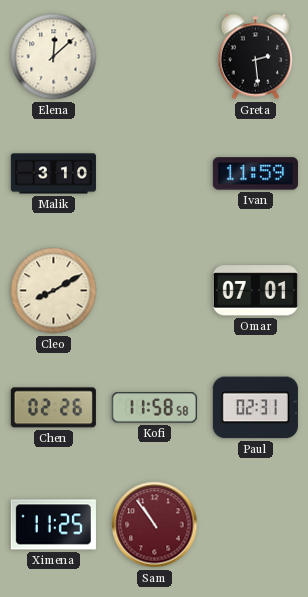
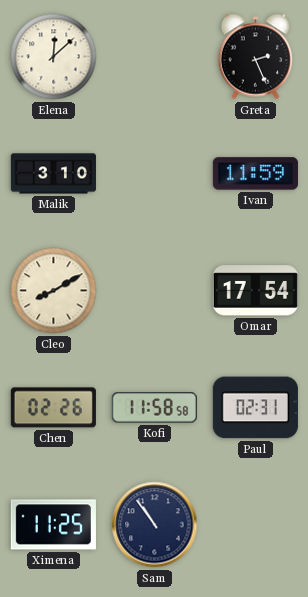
Greta: 2:29 -> 2:26 (256, 57)
Omar: 07:01 -> 17:54 (255, 291)
Sam dial: burgundy -> navy (155, 525)
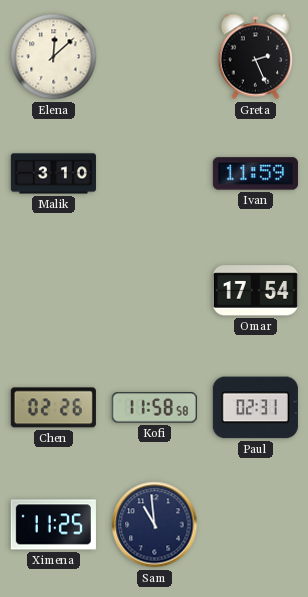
Cleo: 8:10 -> none (54, 291)
Sam: 10:54 -> 10:59 (155, 525)
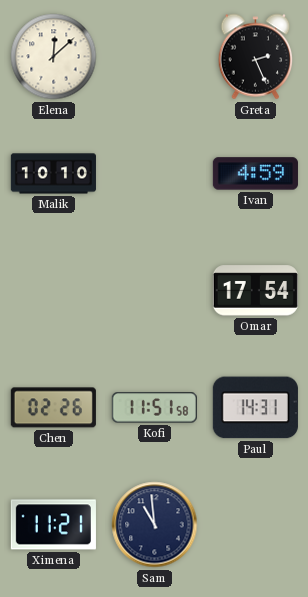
Malik: 3:10 -> 10:10 (53, 174)
Ivan: 11:59 -> 4:59 (255, 174)
Kofi: 11:58 -> 11:51 (154, 408)
Paul: 02:31 -> 14:31 (255, 408)
Ximena: 11:25 -> 11:21 (53, 525)
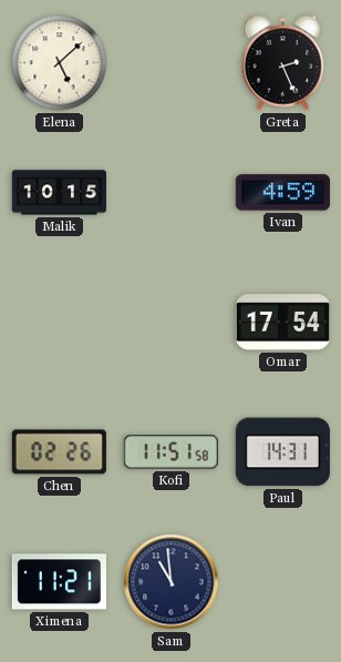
Elena: 12:08 -> 5:08 (60, 63)
Malik: 10:10 -> 10:15 (59, 193)
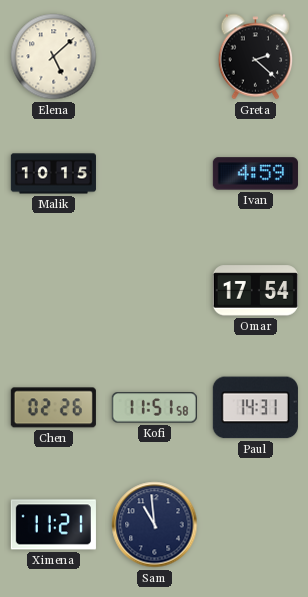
Greta: 2:26 -> 2:22 (256, 57)
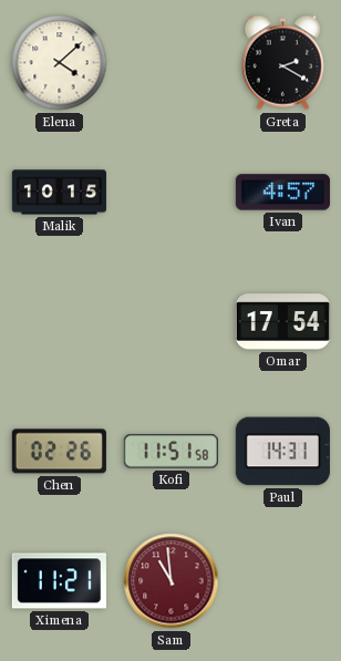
Elena: 5:08 -> 4:08 (60, 63)
Greta: 2:22 -> 2:20 (283, 63)
Ivan: 4:59 -> 4:57 (282, 193)
Sam dial: navy -> burgundy (172, 581)
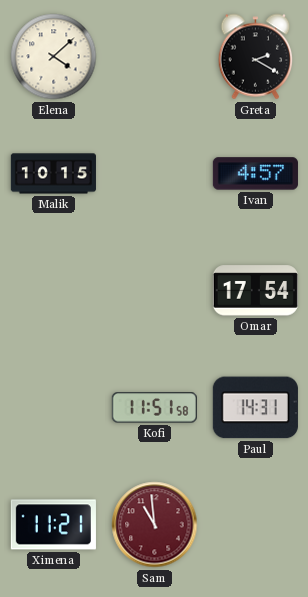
Chen: 02:26 -> none (59, 452)
